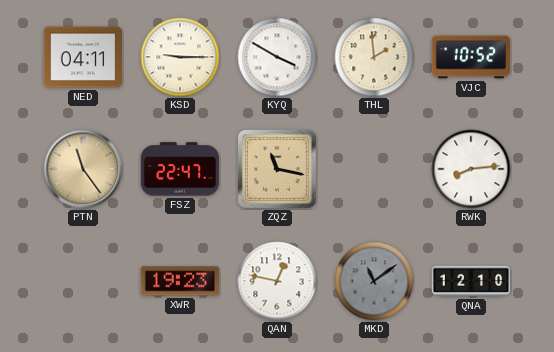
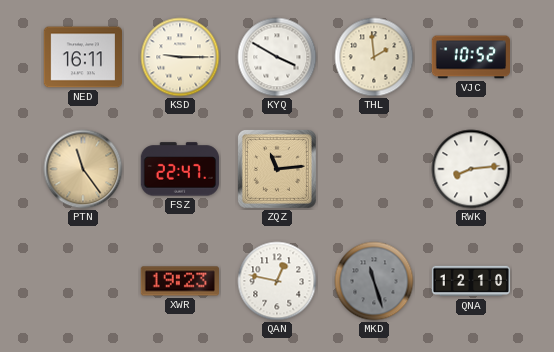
NED: 04:11 -> 16:11 (82, 57)
ZQZ: 11:17 -> 11:14 (277, 169)
MKD: 11:09 -> 11:27 (374, 281)
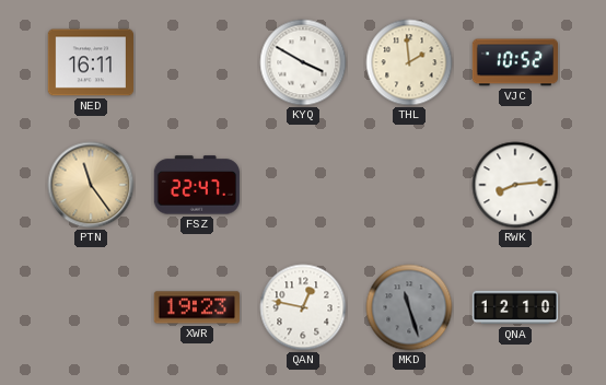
KSD: 9:15 -> none (180, 57)
ZQZ: 11:14 -> none (277, 169)
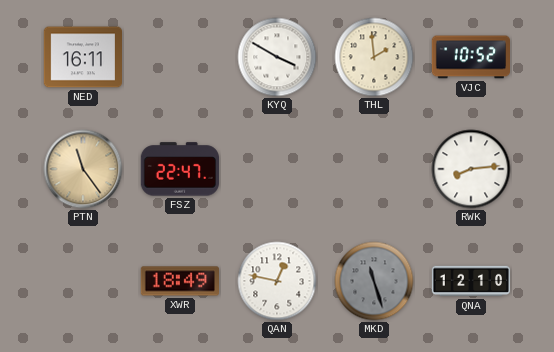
XWR: 19:23 -> 18:49 (179, 281)
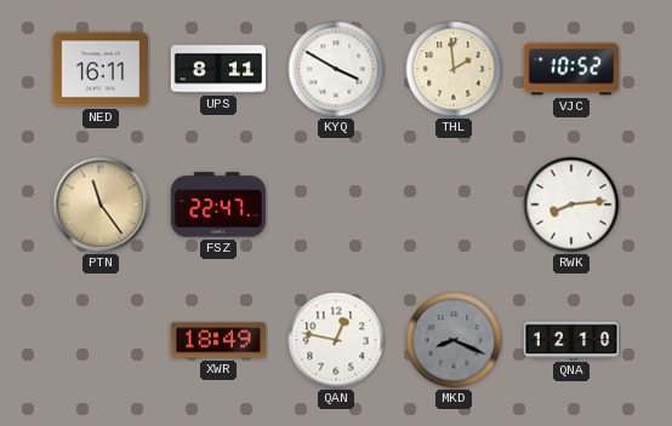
UPS: none -> 8:11 (217, 69)
MKD: 11:27 -> 8:19 (454, 340)
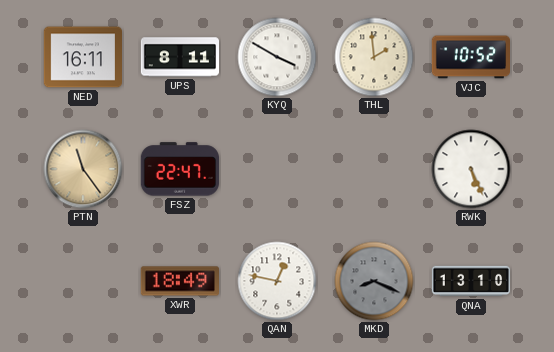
RWK: 8:14 -> 5:26 (471, 169)
QNA: 12:10 -> 13:10 (471, 281)
